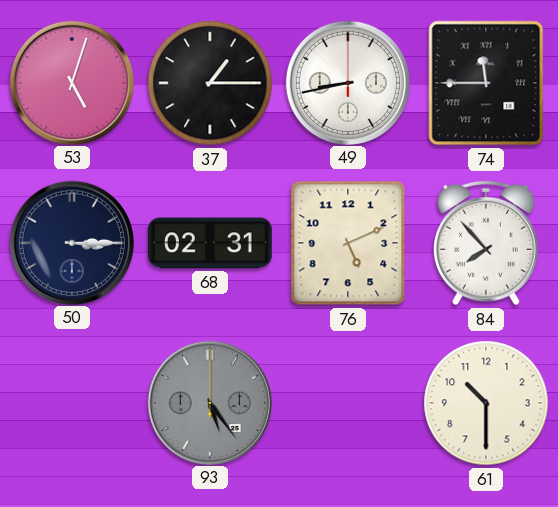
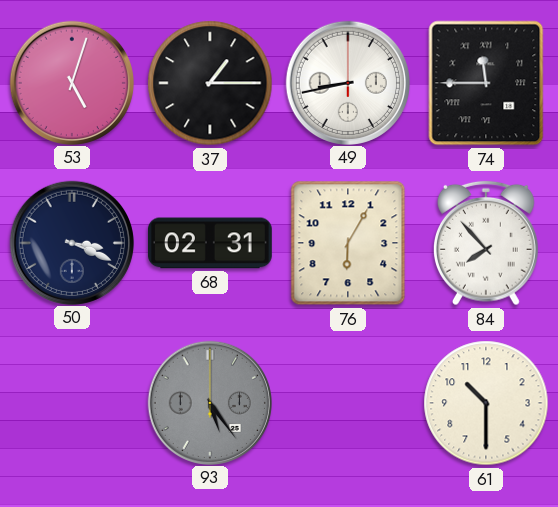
50: 3:15 -> 3:19 (71, 242)
76: 5:11 -> 6:05 (348, 243)
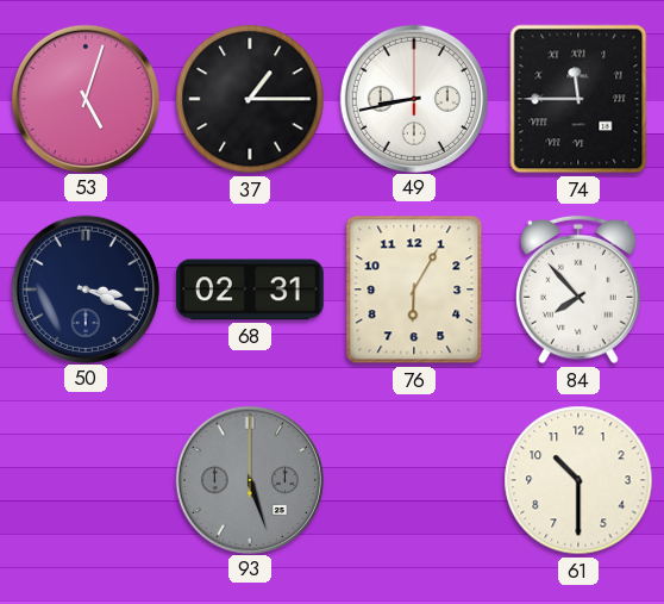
93: 5:24 -> 5:27 (249, 479)
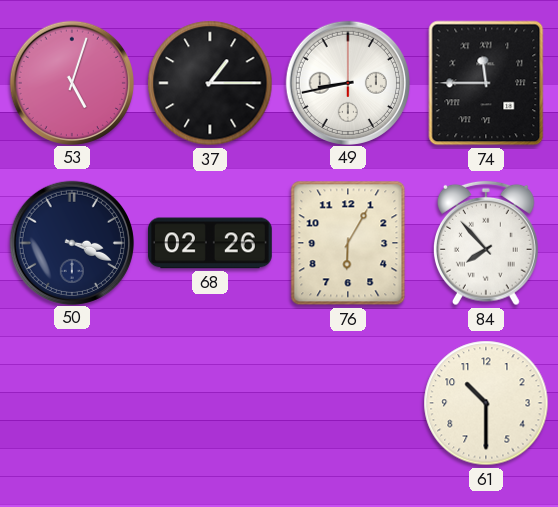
68: 02:31 -> 02:26 (211, 243)
93: 5:27 -> none (249, 479)
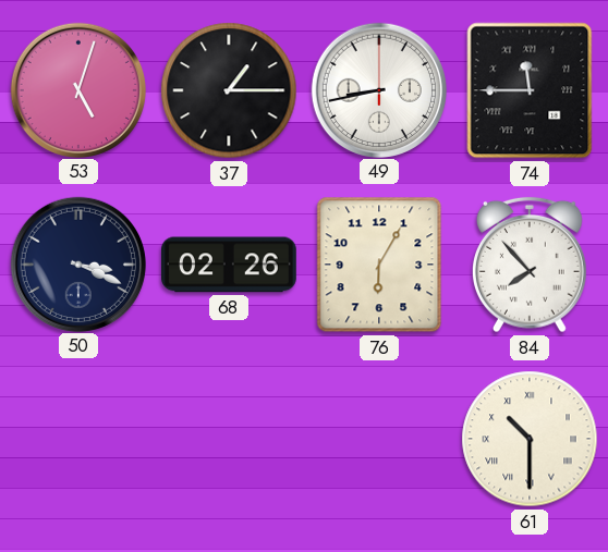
61 numerals: Arabic -> Roman (530, 439)
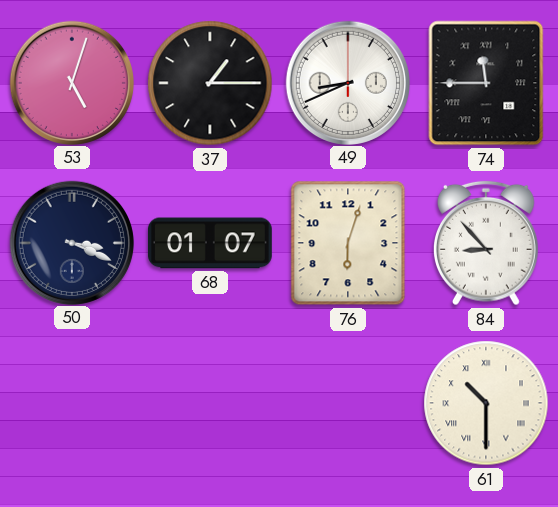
49: 8:43 -> 8:41 (347, 82)
68: 02:26 -> 01:07 (211, 243)
76: 6:05 -> 6:03 (348, 243)
84: 7:53 -> 8:53 (486, 243)
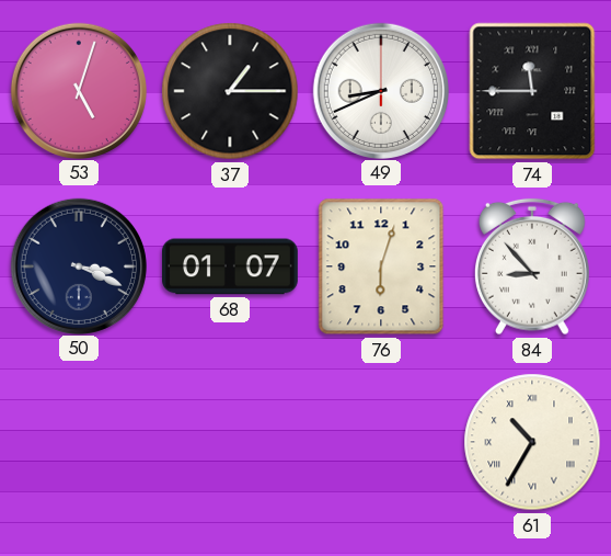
61: 10:30 -> 10:35 (532, 442)
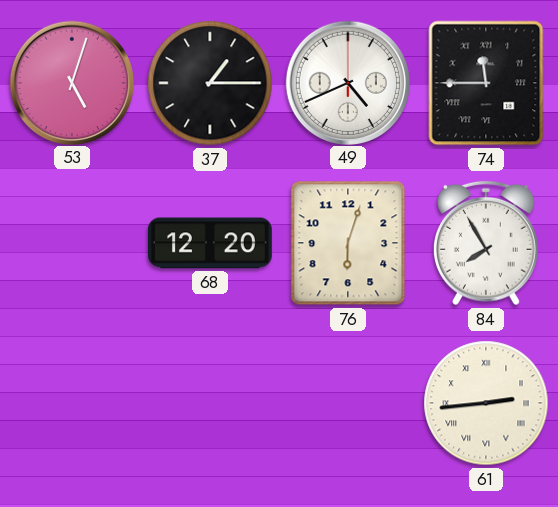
49: 8:41 -> 4:41 (347, 82)
50: 3:19 -> none (78, 265)
68: 01:07 -> 12:20 (211, 243)
84: 8:53 -> 7:55 (486, 243)
61: 10:35 -> 2:44 (486, 403)
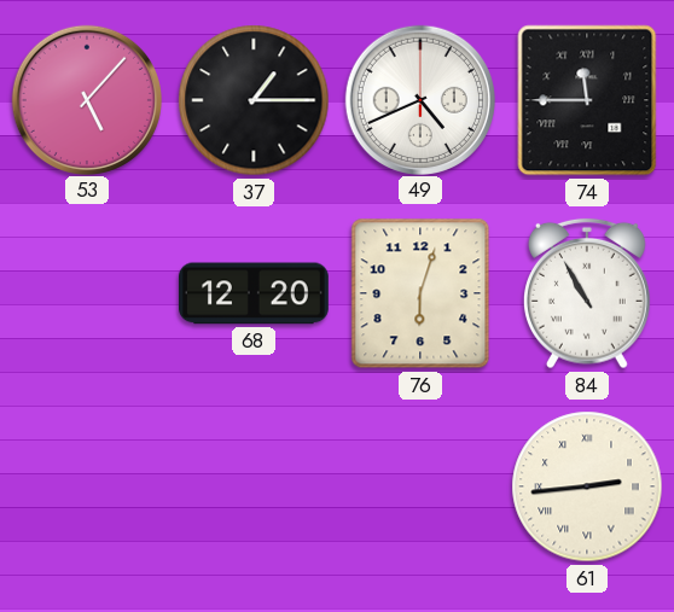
53: 5:03 -> 5:07 (86, 99)
84: 7:55 -> 10:55 (587, 293)
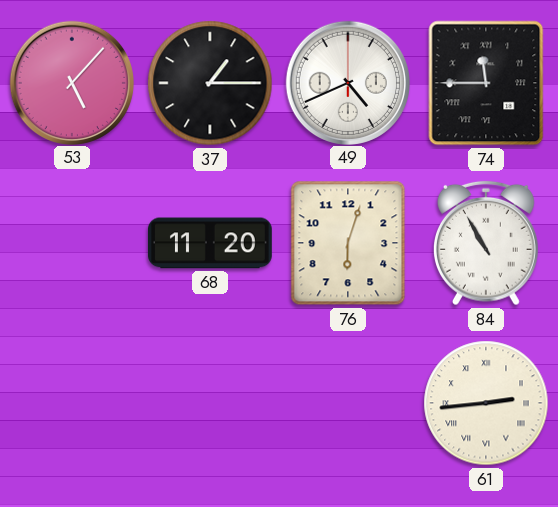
68: 12:20 -> 11:20 (211, 243)
